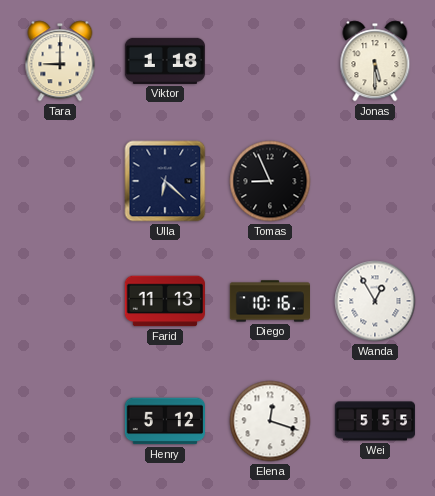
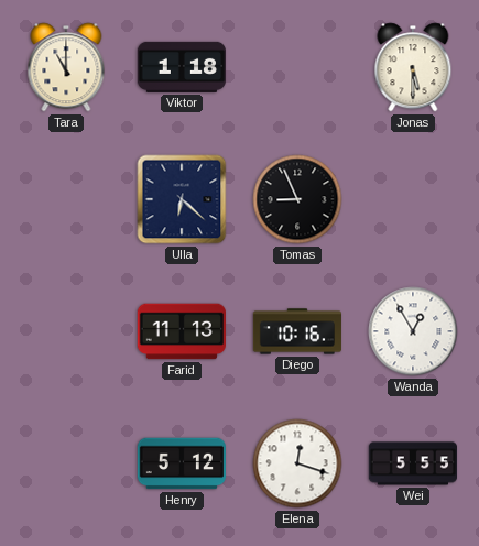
Tara: 9:00 -> 11:00 (66, 67)
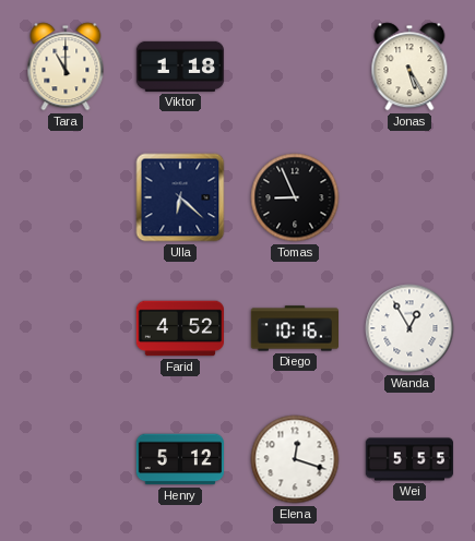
Jonas: 5:30 -> 5:25 (409, 67)
Farid: 11:13 -> 4:52 (179, 328)
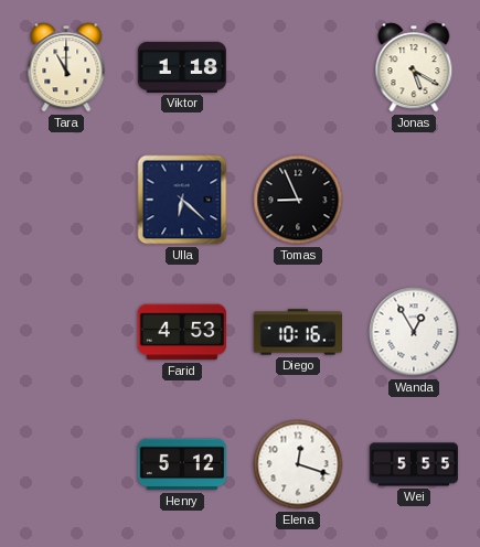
Jonas: 5:25 -> 5:20 (414, 67)
Farid: 4:52 -> 4:53 (181, 332)
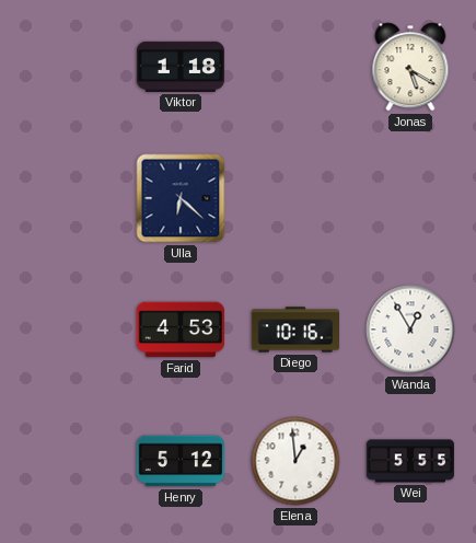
Tara: 11:00 -> none (66, 67)
Tomas: 8:56 -> none (298, 200)
Elena: 12:18 -> 12:59 (295, 461)
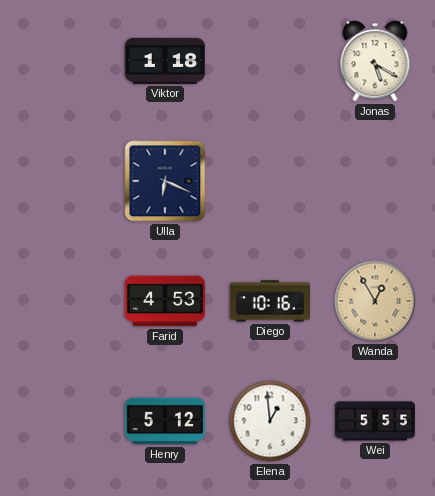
Ulla: 6:22 -> 6:19 (165, 181)
Wanda dial: white -> champagne (375, 301)
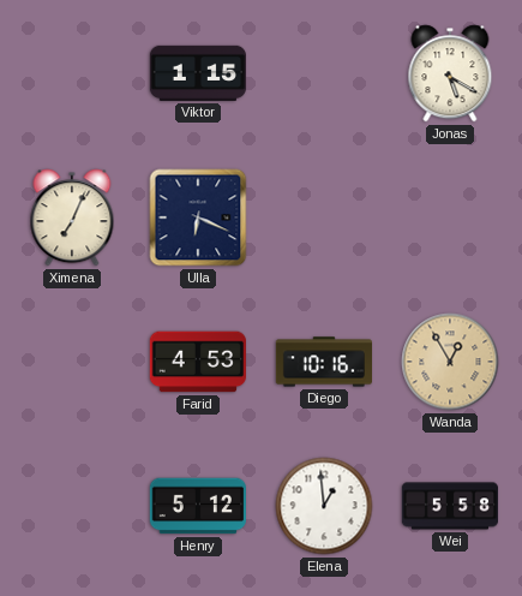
Viktor: 1:18 -> 1:15 (197, 73)
Ximena: none -> 7:04 (72, 217)
Wei: 5:55 -> 5:58 (449, 506)
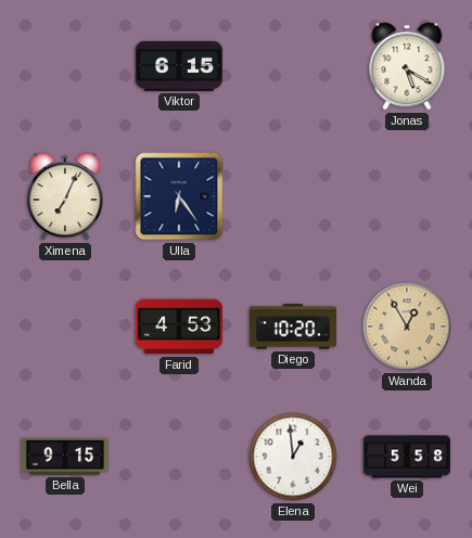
Viktor: 1:15 -> 6:15 (178, 66)
Ulla: 6:19 -> 6:24 (179, 196)
Diego: 10:16 -> 10:20 (292, 326)
Bella: none -> 9:15 (64, 457)
Henry: 5:12 -> none (197, 506)
